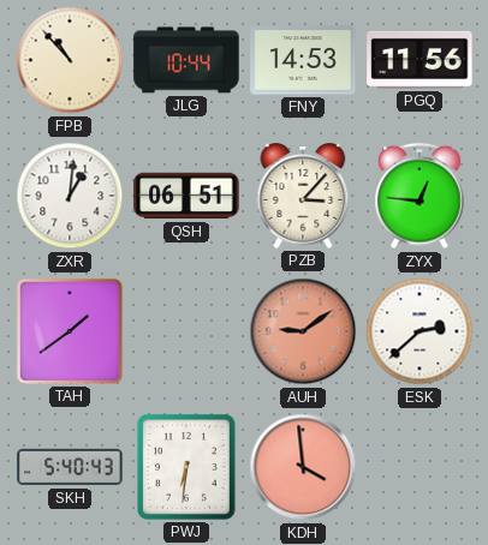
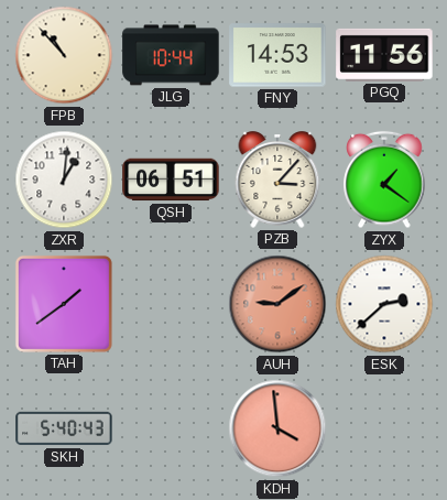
ZYX: 12:46 -> 1:21 (384, 180)
PWJ: 6:31 -> none (188, 468)
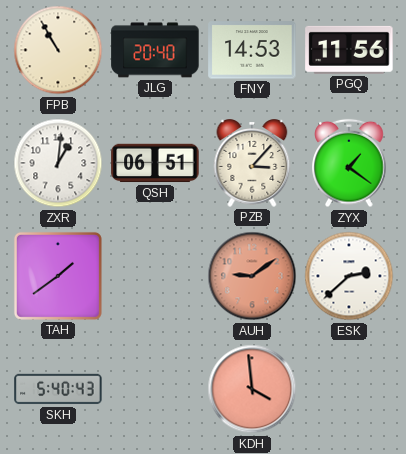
FPB: 10:53 -> 10:55 (58, 50)
JLG: 10:44 -> 20:40 (155, 50)
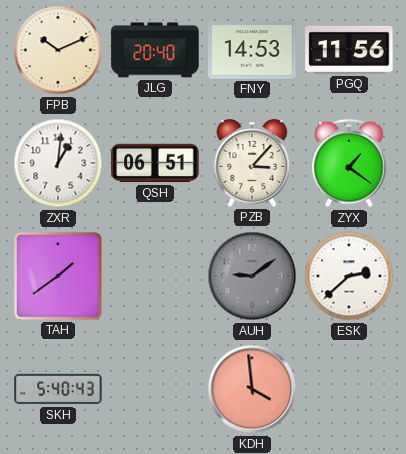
FPB: 10:55 -> 10:11 (58, 50)
AUH dial: salmon -> grey (252, 276)
